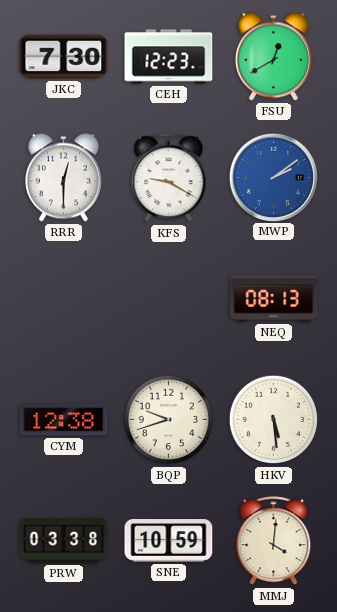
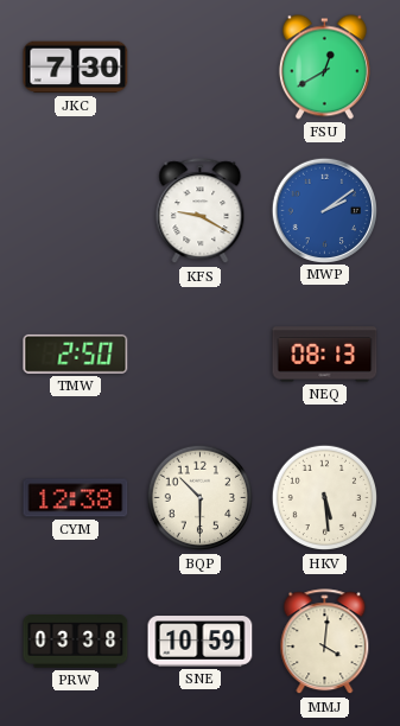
CEH: 12:23 -> none (169, 57)
RRR: 12:30 -> none (63, 178)
TMW: none -> 2:50 (76, 354)
BQP: 9:42 -> 10:30 (201, 498)
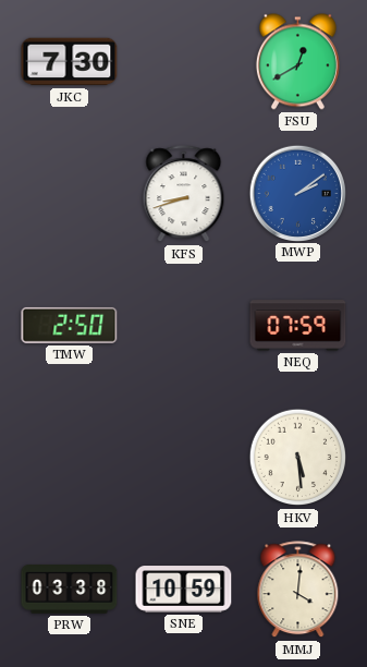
KFS: 9:20 -> 8:42 (184, 194)
NEQ: 08:13 -> 07:59 (298, 326)
CYM: 12:38 -> none (76, 498)
BQP: 10:30 -> none (201, 498)
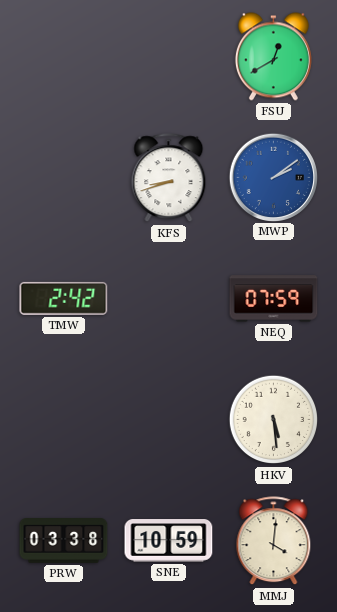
JKC: 7:30 -> none (70, 62)
TMW: 2:50 -> 2:42 (64, 298)
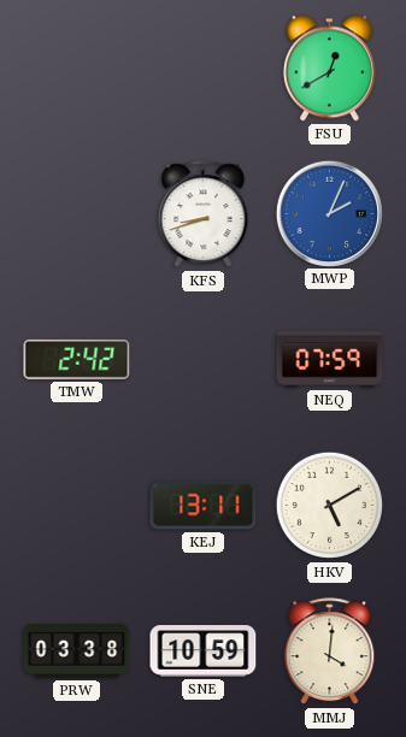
MWP: 2:09 -> 2:04 (329, 213)
KEJ: none -> 13:11 (204, 506)
HKV: 5:29 -> 5:10 (330, 506)
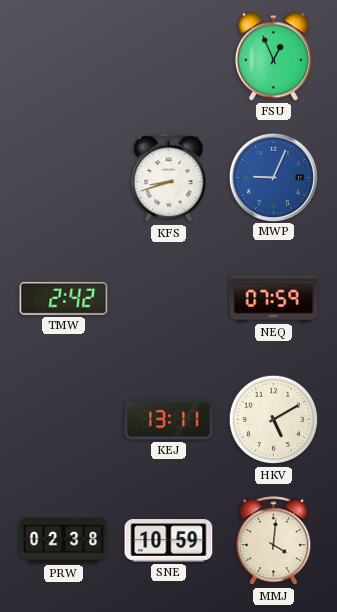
FSU: 12:40 -> 12:56 (273, 57)
MWP: 2:04 -> 9:04 (273, 177)
PRW: 03:38 -> 02:38 (64, 541)
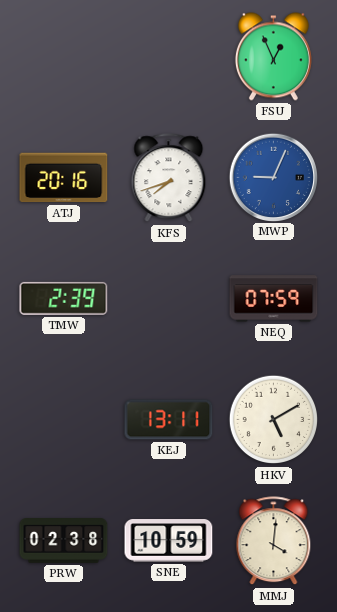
ATJ: none -> 20:16 (64, 178)
KFS: 8:42 -> 7:42 (169, 178)
TMW: 2:42 -> 2:39 (64, 298)
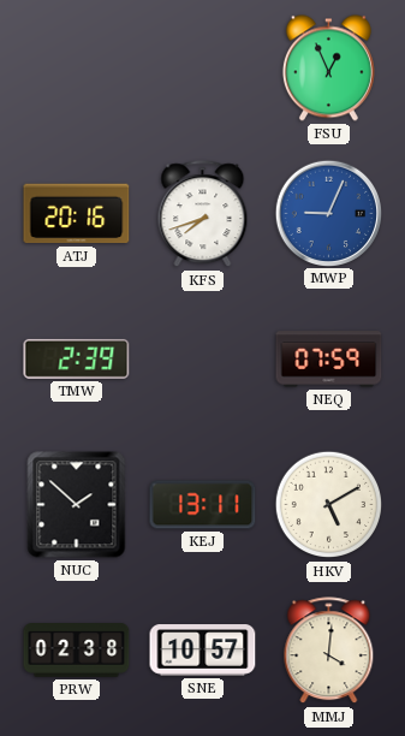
NUC: none -> 1:52 (77, 505)
SNE: 10:59 -> 10:57 (203, 651)
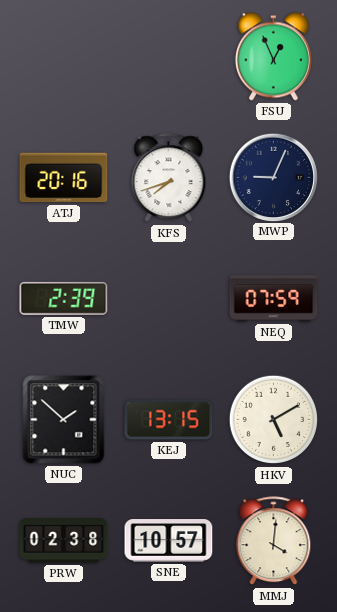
MWP dial: blue -> navy (273, 177)
KEJ: 13:11 -> 13:15 (169, 420)
